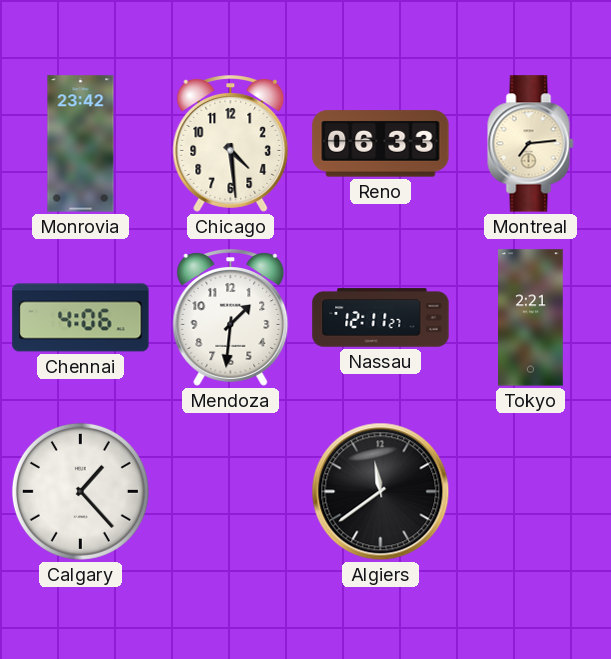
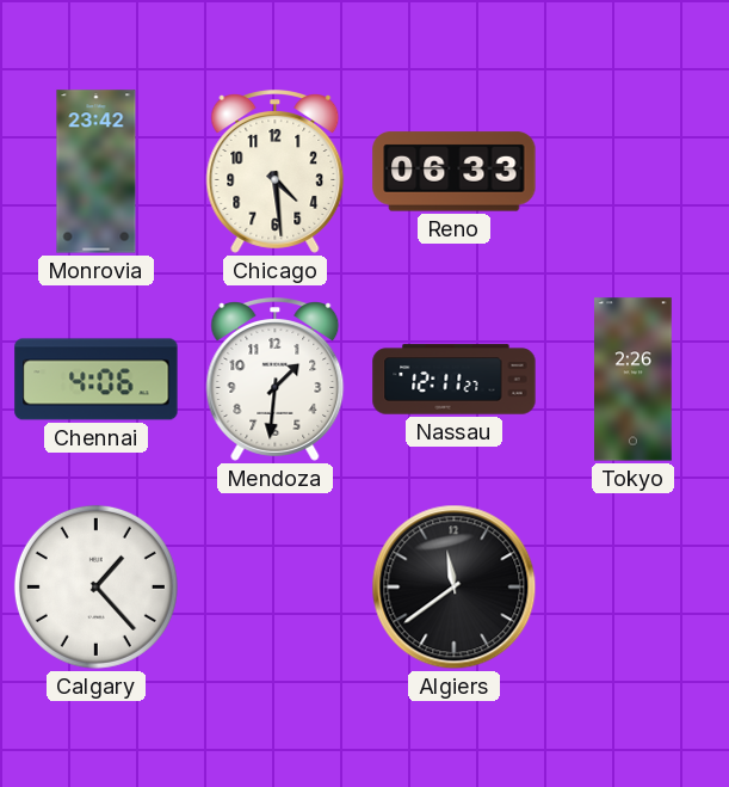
Montreal: 7:14 -> none (531, 144)
Tokyo: 2:21 -> 2:26 (634, 380)
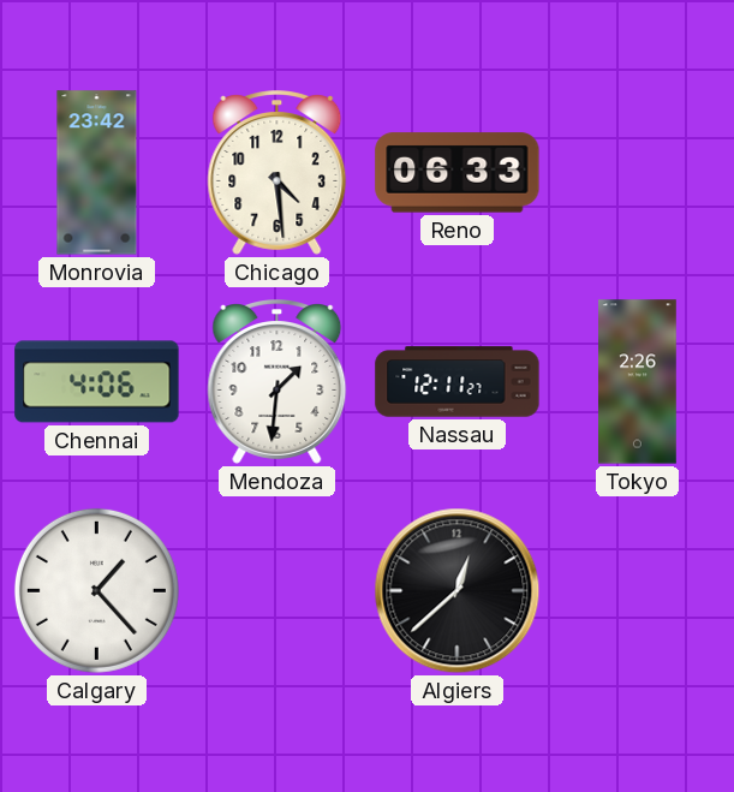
Algiers: 11:39 -> 12:38 (458, 591)
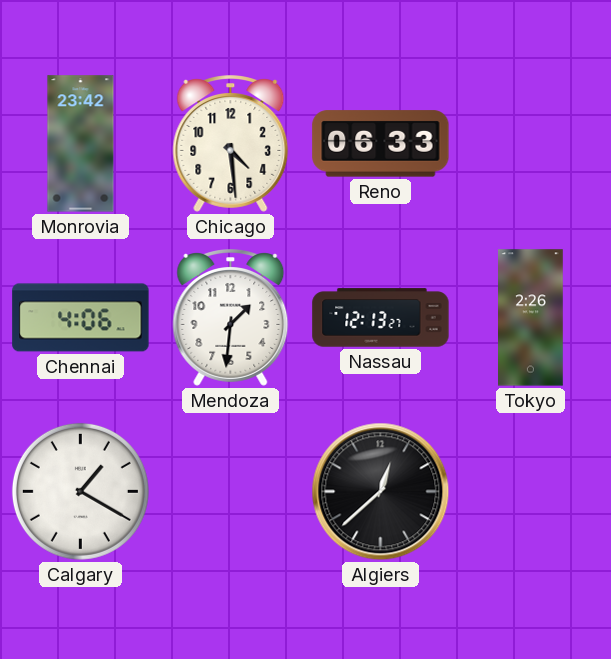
Nassau: 12:11 -> 12:13 (381, 318)
Calgary: 1:23 -> 1:20 (80, 491)
